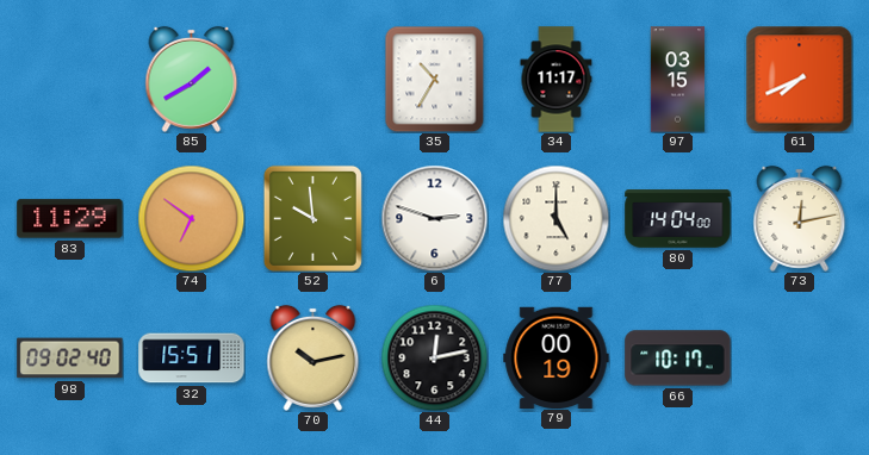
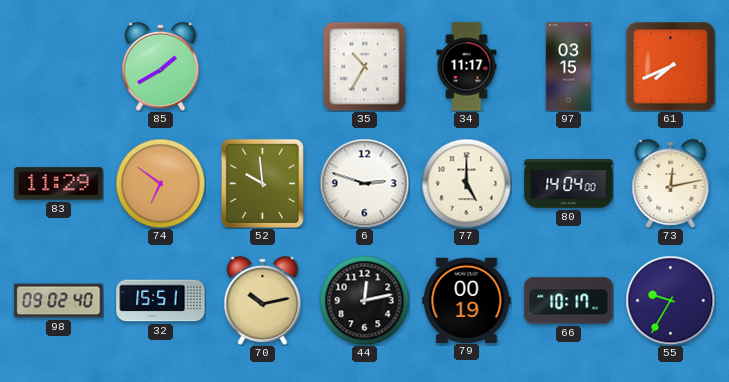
55: none -> 9:35 (670, 300)
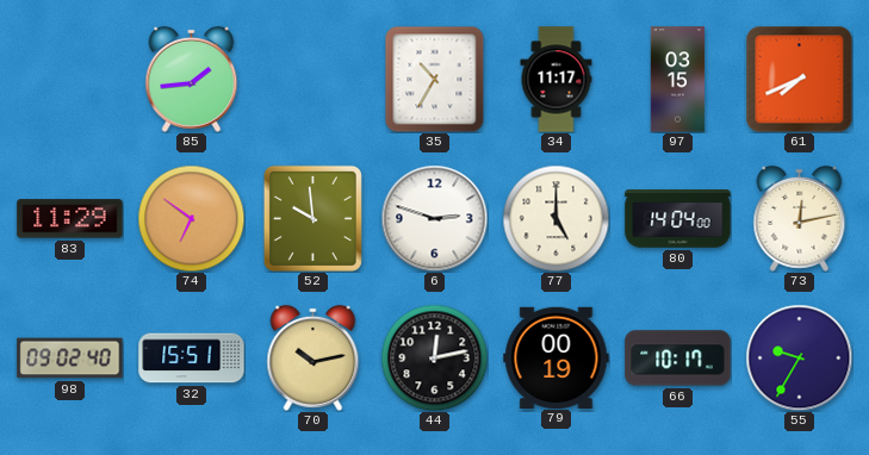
85: 1:40 -> 1:44 (192, 79)
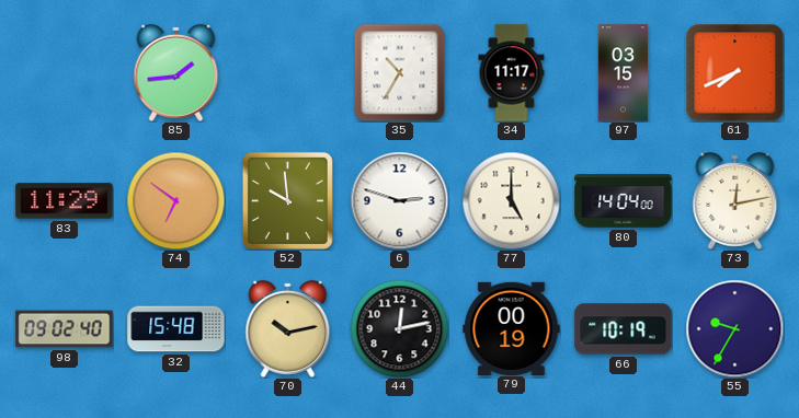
32: 15:51 -> 15:48 (176, 329)
66: 10:17 -> 10:19 (624, 329)
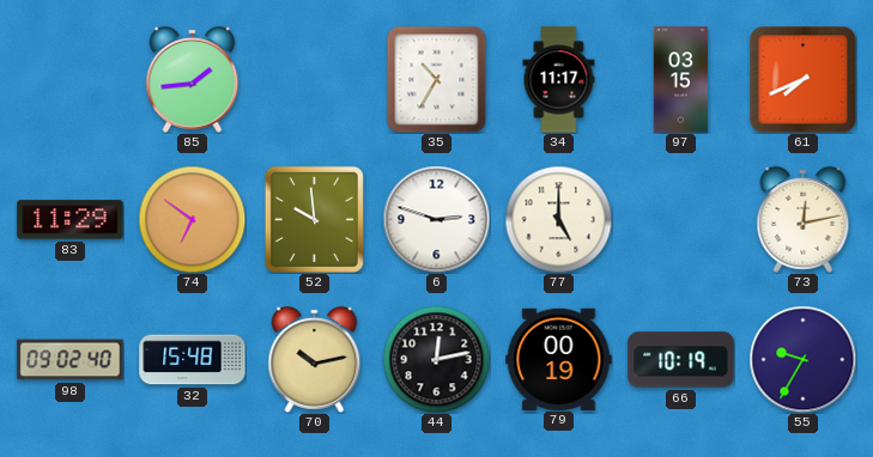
80: 14:04 -> none (624, 201)
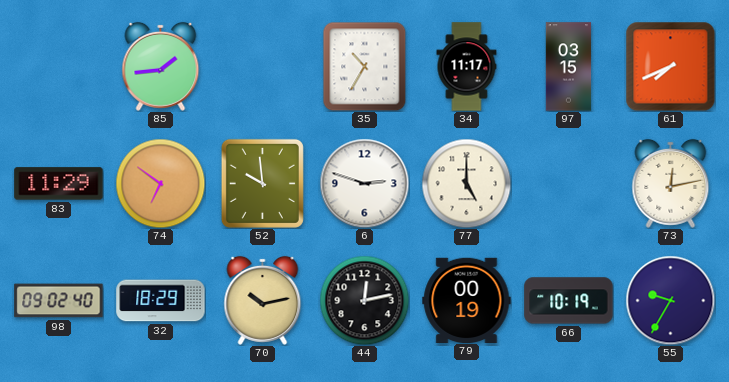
32: 15:48 -> 18:29 (161, 301)
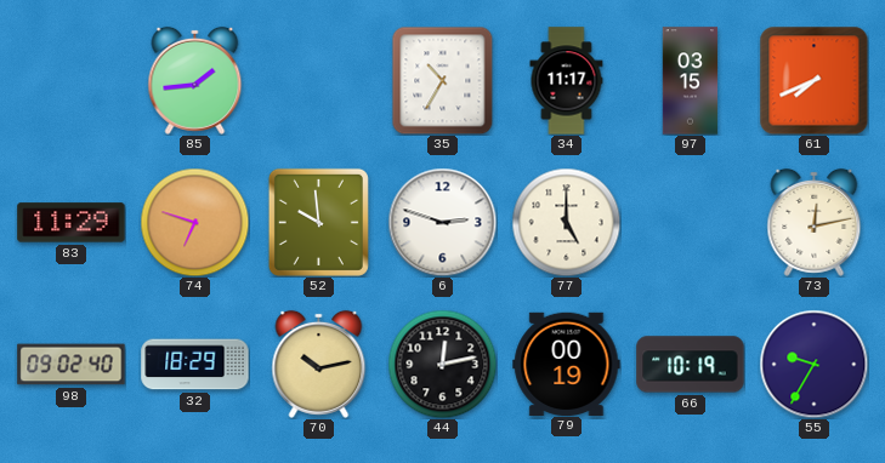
74: 6:51 -> 6:48 (194, 222)
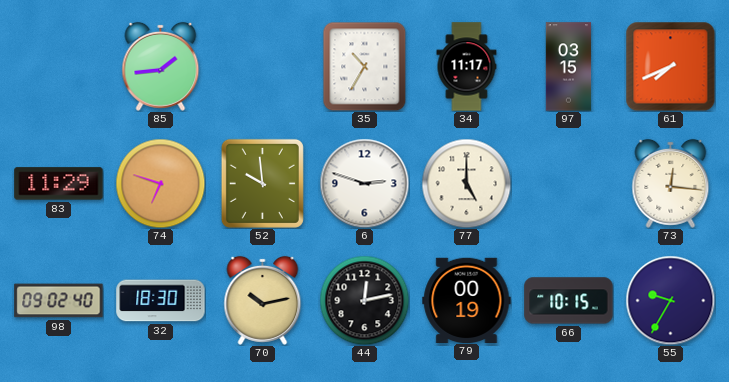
73: 12:13 -> 12:16 (671, 183)
32: 18:29 -> 18:30 (161, 301)
66: 10:19 -> 10:15 (569, 301)
